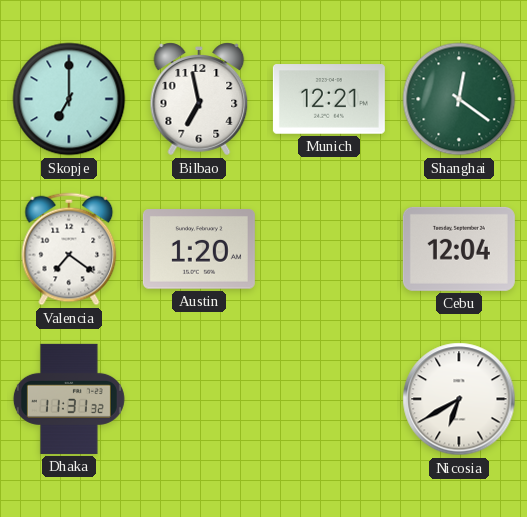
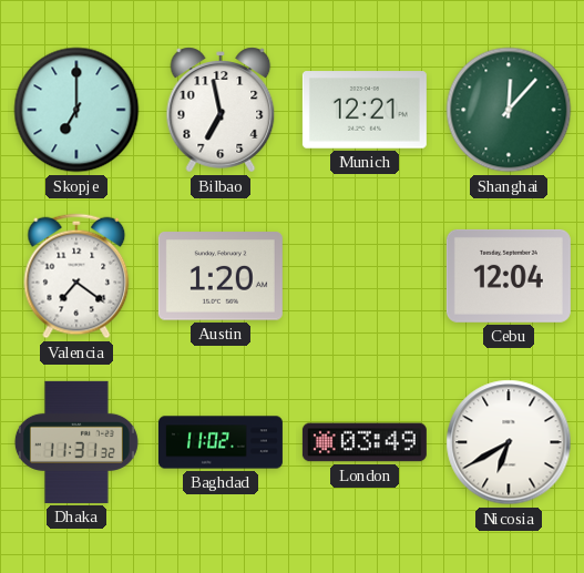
Shanghai: 12:21 -> 12:07 (509, 110)
Baghdad: none -> 11:02 (221, 442)
London: none -> 03:49 (365, 442)
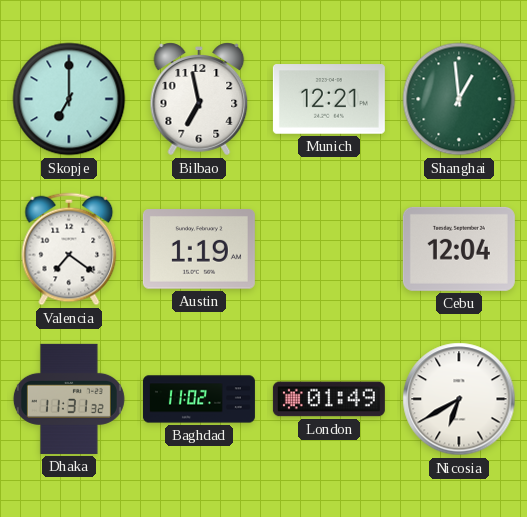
Shanghai: 12:07 -> 12:59 (459, 99)
Austin: 1:20 -> 1:19 (199, 249)
London: 03:49 -> 01:49 (329, 399)
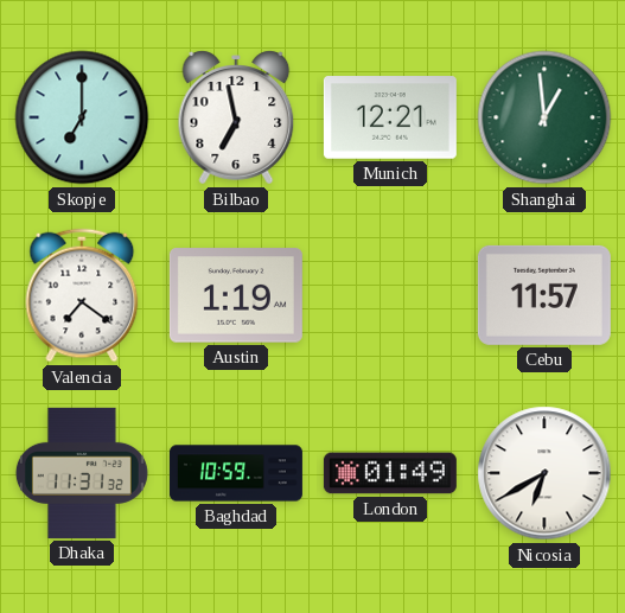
Cebu: 12:04 -> 11:57 (544, 295)
Baghdad: 11:02 -> 10:59 (236, 473)
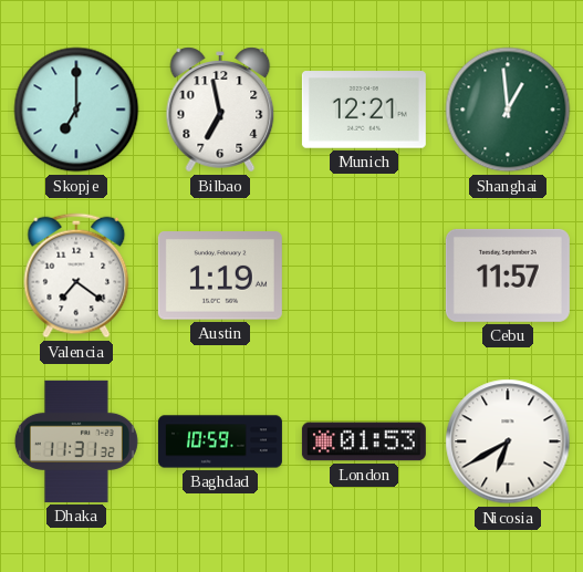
London: 01:49 -> 01:53 (364, 441)
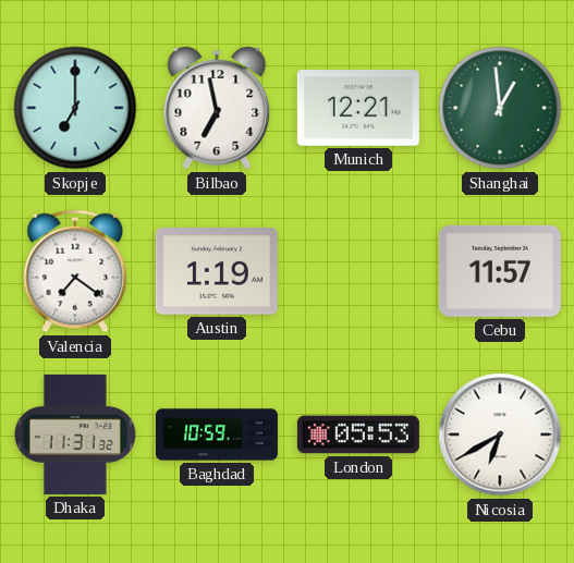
London: 01:53 -> 05:53 (358, 435)
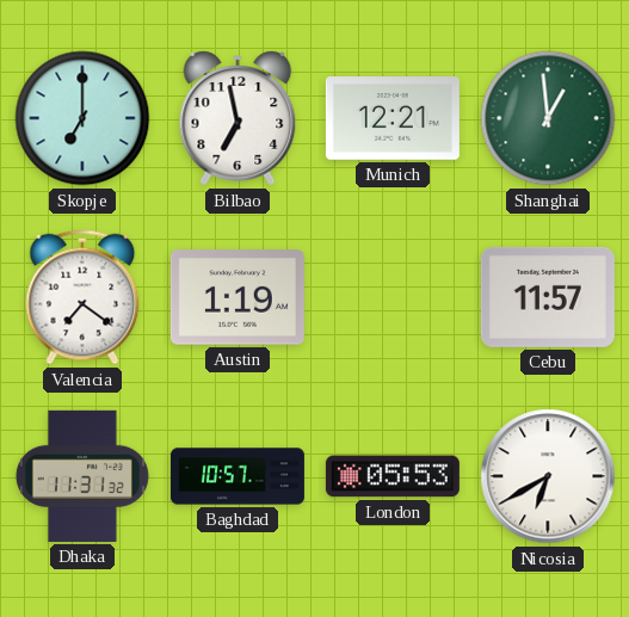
Baghdad: 10:59 -> 10:57 (238, 476)
